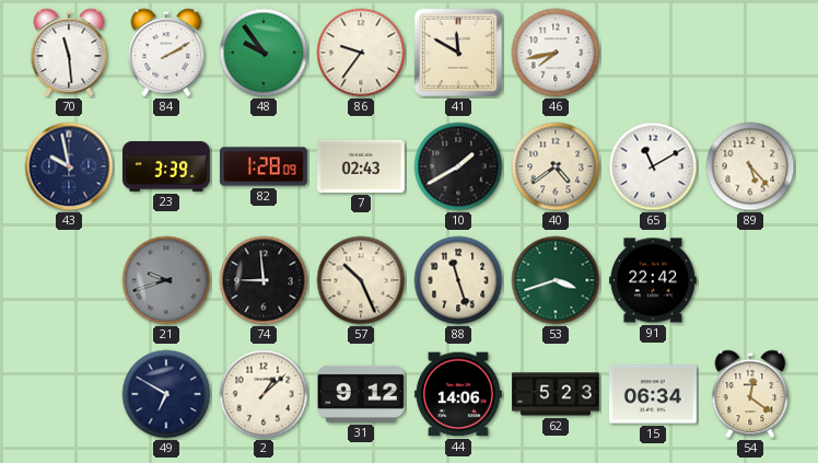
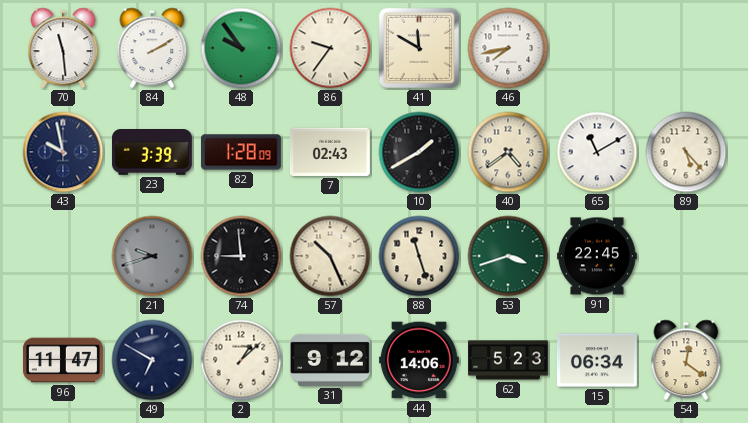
91: 22:42 -> 22:45 (597, 256)
96: none -> 11:47 (63, 360)
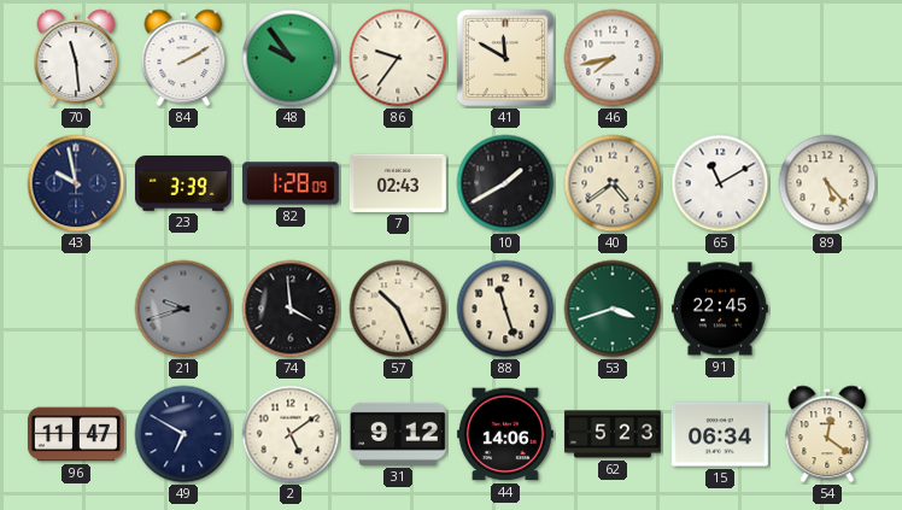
74: 8:59 -> 3:59 (291, 309)
2: 1:08 -> 5:09 (291, 434)
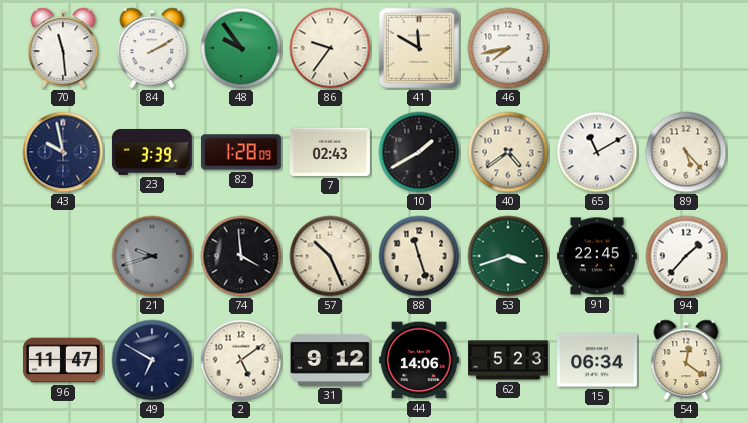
94: none -> 1:37 (686, 256)
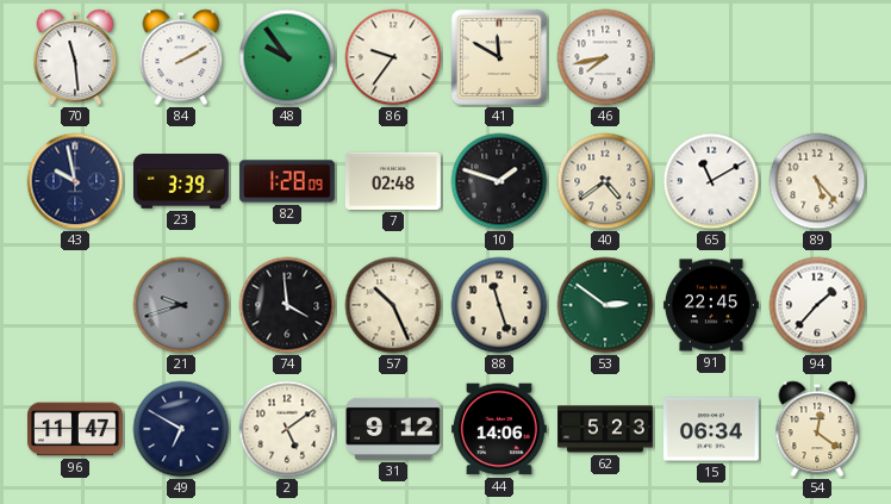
7: 02:43 -> 02:48 (393, 181)
10: 1:40 -> 1:48 (499, 181)
53: 3:42 -> 2:51 (605, 305)
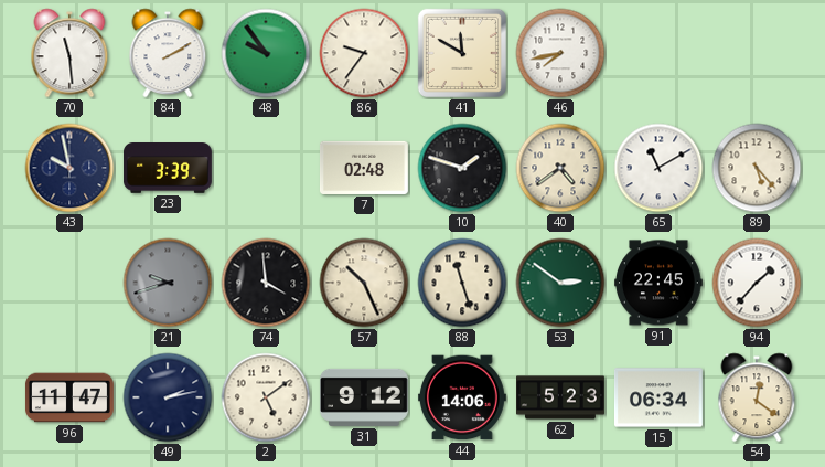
82: 1:28 -> none (287, 181)
49: 6:50 -> 2:13 (168, 397)
